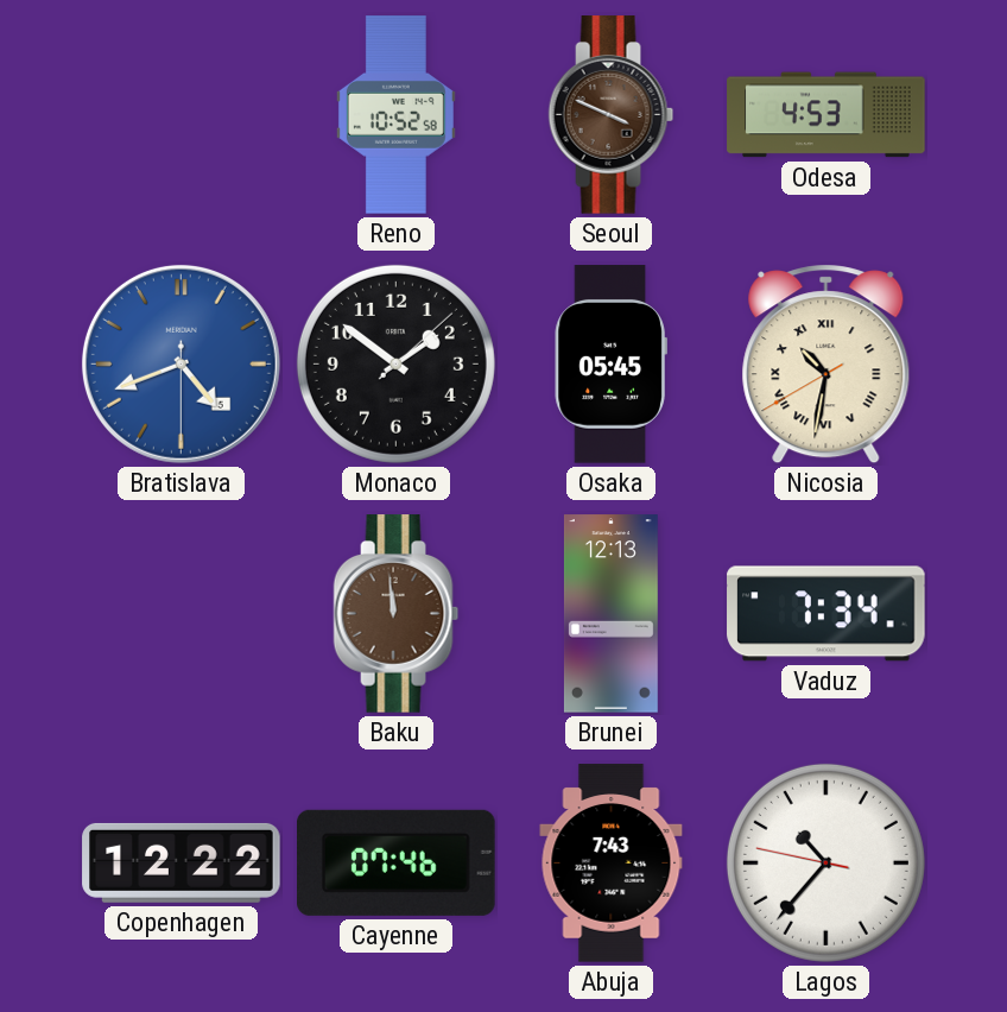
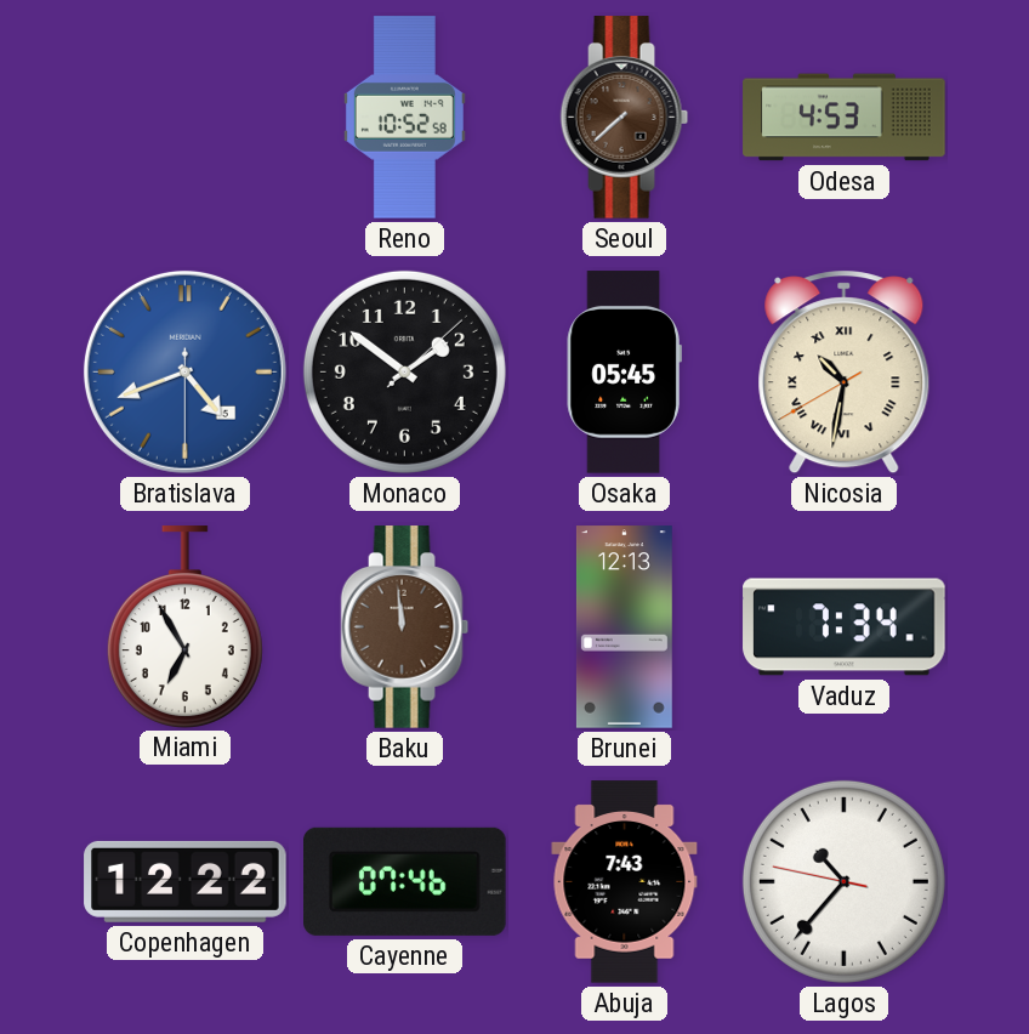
Seoul: 3:49 -> 7:38 (625, 118)
Miami: none -> 6:55 (184, 626)
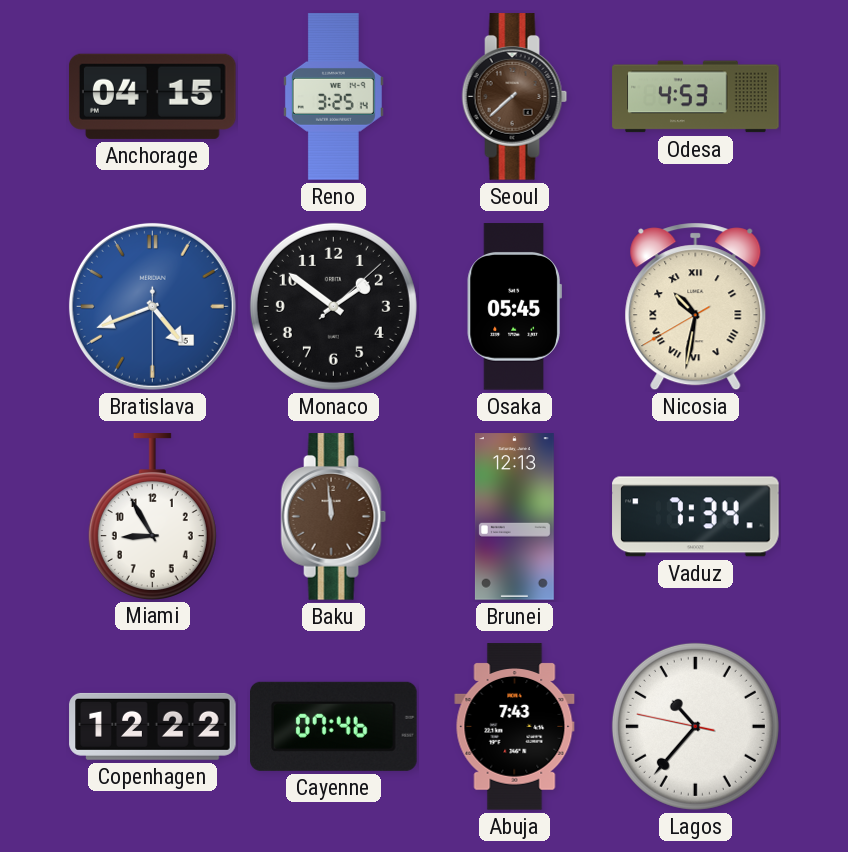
Anchorage: none -> 04:15 (153, 96)
Reno: 10:52 -> 3:25 (333, 97)
Miami: 6:55 -> 8:55 (152, 516)
